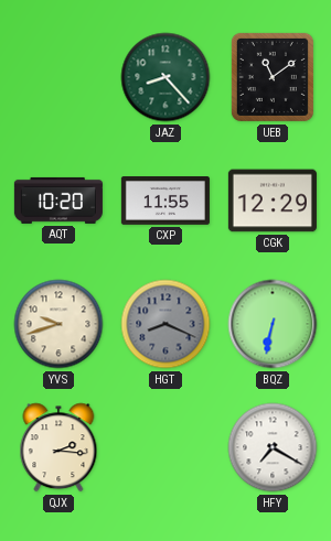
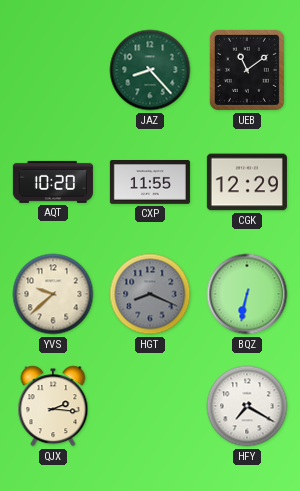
YVS: 9:42 -> 9:38 (53, 294)
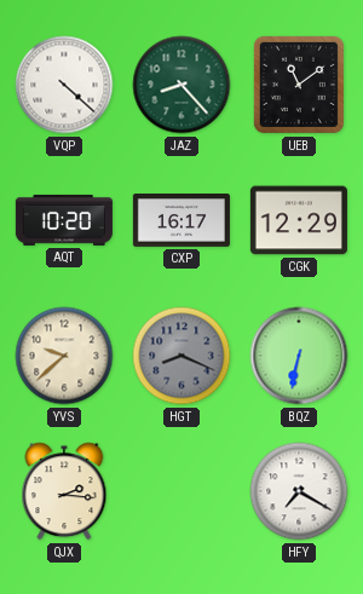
VQP: none -> 4:22 (64, 85)
CXP: 11:55 -> 16:17 (181, 221)
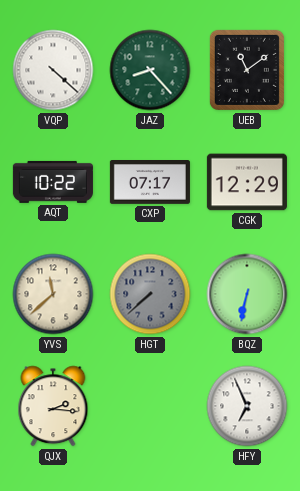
AQT: 10:20 -> 10:22 (53, 182)
CXP: 16:17 -> 07:17 (150, 183)
YVS: 9:38 -> 11:38 (53, 294)
HGT: 8:19 -> 7:38 (150, 294)
HFY: 7:20 -> 6:56 (247, 406)
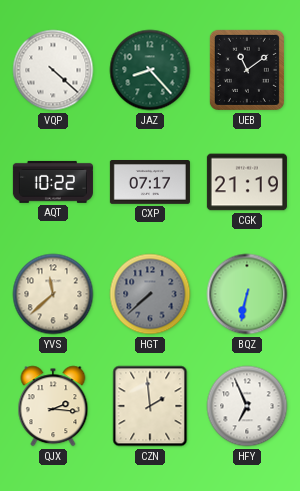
CGK: 12:29 -> 21:19 (247, 182)
CZN: none -> 1:59 (150, 406)
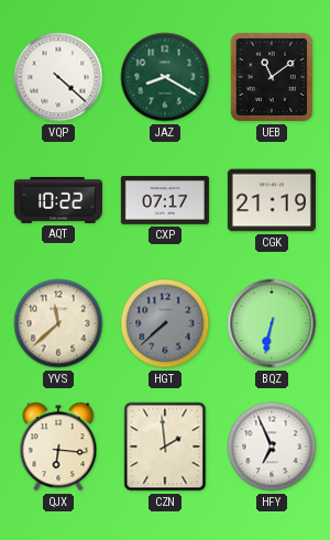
JAZ: 8:23 -> 8:20 (165, 77)
QJX: 2:16 -> 6:16 (58, 447)
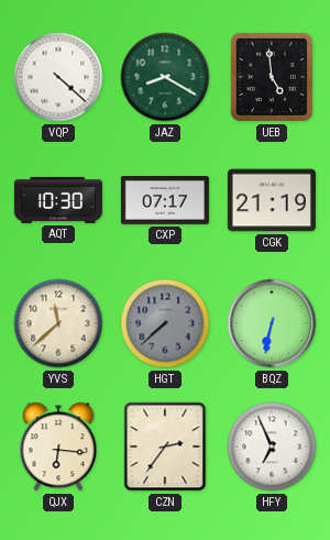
UEB: 11:09 -> 4:59 (272, 77)
AQT: 10:22 -> 10:30 (58, 200)
CZN: 1:59 -> 2:36 (165, 447)
